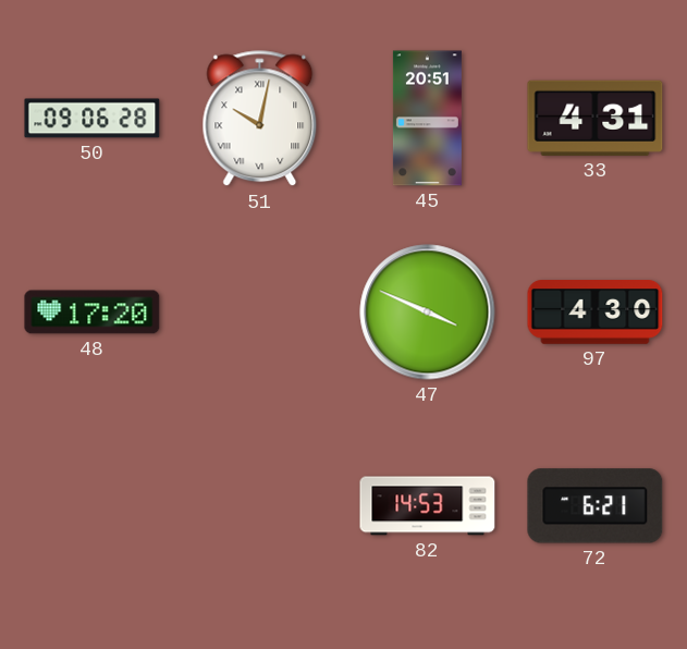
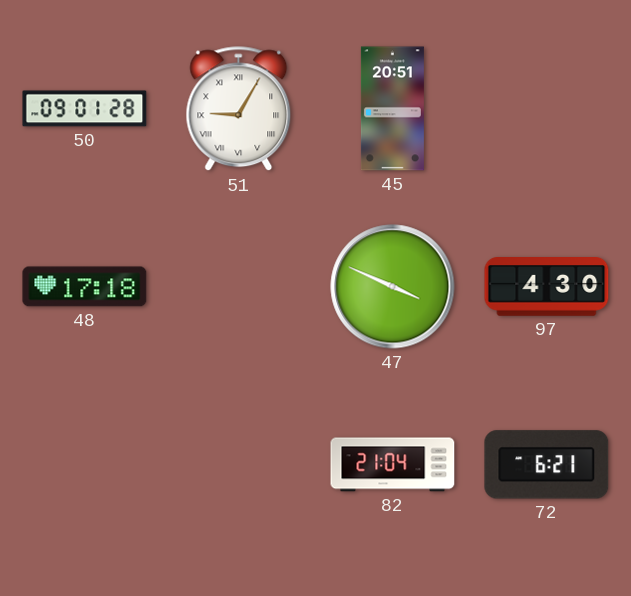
50: 09:06 -> 09:01 (85, 109)
51: 10:02 -> 9:05 (239, 109)
33: 4:31 -> none (596, 118)
48: 17:20 -> 17:18 (85, 287)
82: 14:53 -> 21:04 (393, 465)
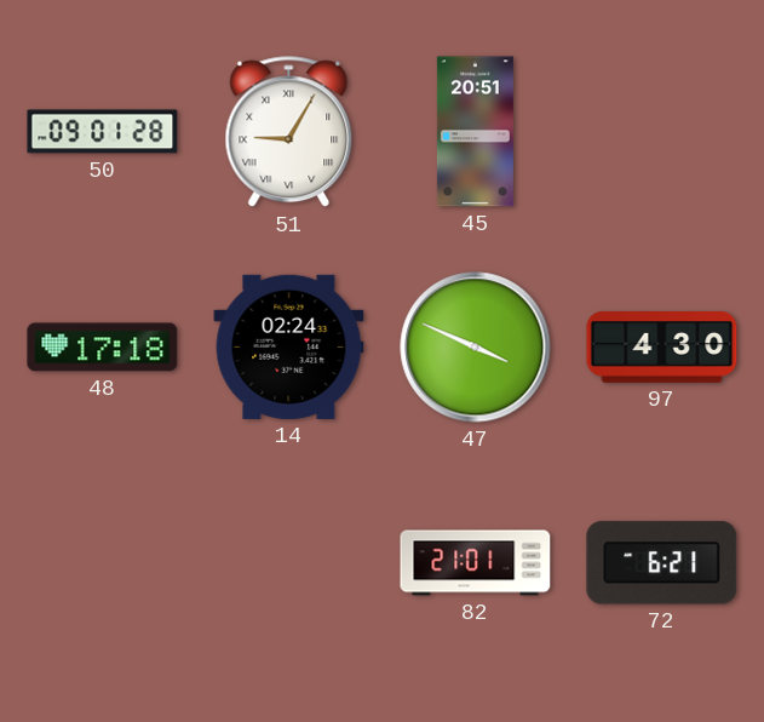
14: none -> 02:24 (289, 346)
82: 21:04 -> 21:01 (476, 563)
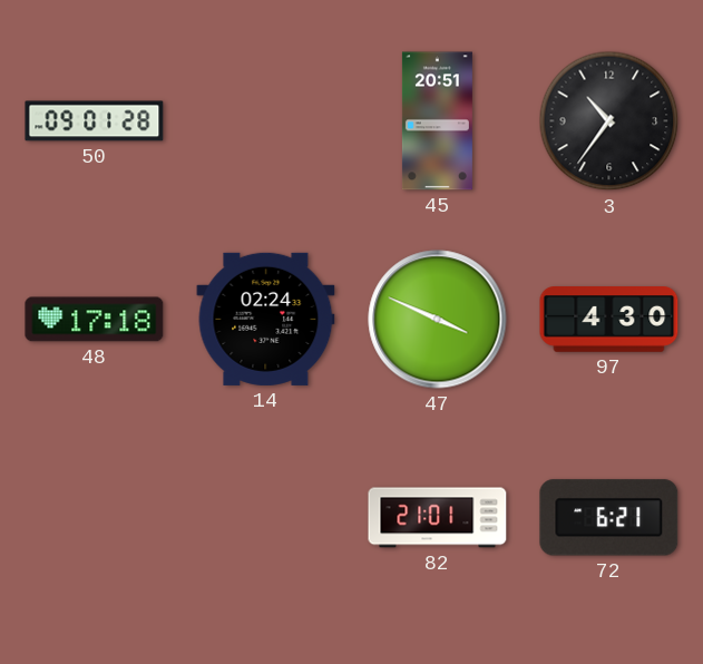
51: 9:05 -> none (289, 132)
3: none -> 10:36 (609, 121)
